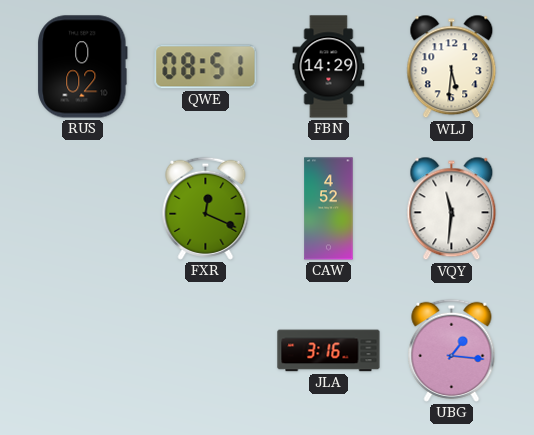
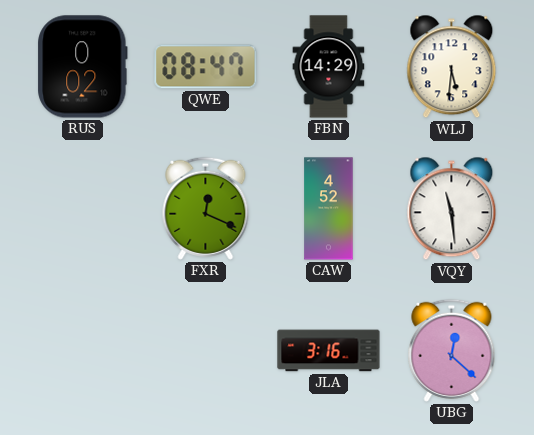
QWE: 08:51 -> 08:47 (206, 67)
VQY: 11:31 -> 11:29 (452, 209)
UBG: 1:16 -> 12:22 (452, 350)
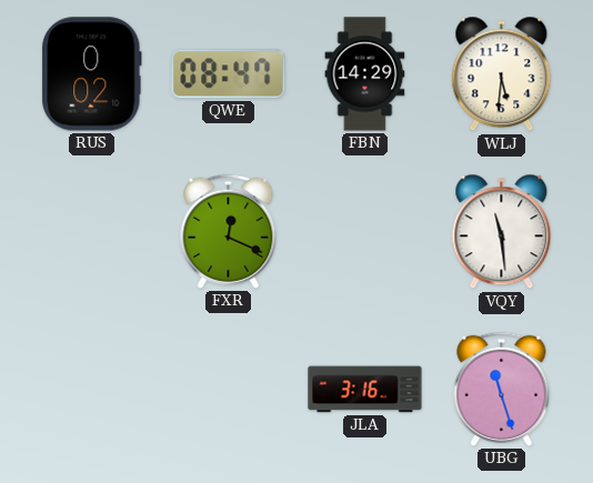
CAW: 4:52 -> none (329, 209)
UBG: 12:22 -> 11:27 (502, 389)
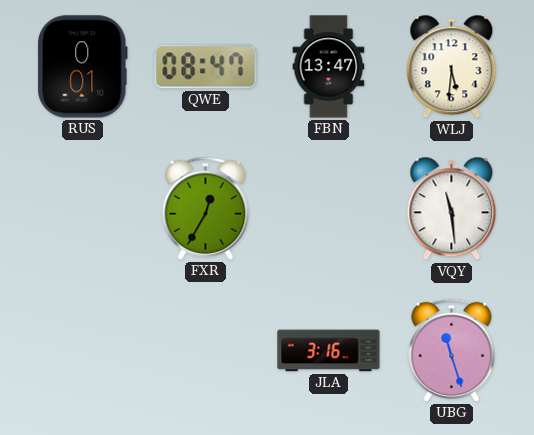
RUS: 0:02 -> 0:01 (83, 67)
FBN: 14:29 -> 13:47 (329, 67)
FXR: 12:19 -> 12:35 (206, 208)
